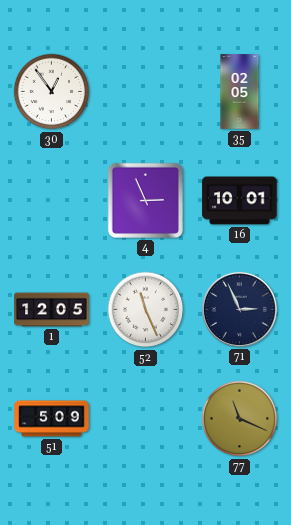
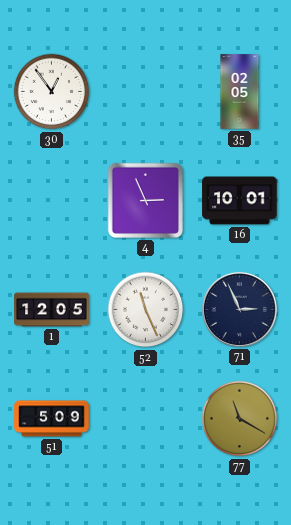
77: 11:19 -> 11:20 (240, 419)
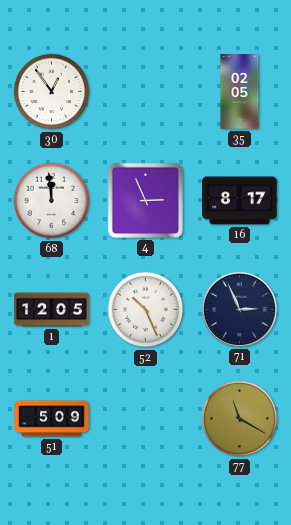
68: none -> 11:59 (52, 201)
16: 10:01 -> 8:17 (240, 201)
52: 11:26 -> 10:26 (146, 310)
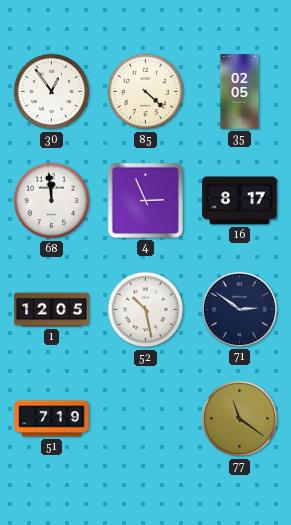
85: none -> 4:22 (146, 92)
52: 10:26 -> 10:28 (146, 310)
71: 2:56 -> 2:51 (239, 309)
51: 5:09 -> 7:19 (52, 419)
77: 11:20 -> 11:21 (240, 419)
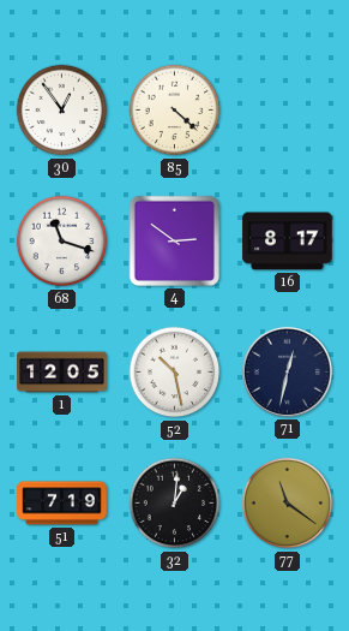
35: 02:05 -> none (240, 92)
68: 11:59 -> 11:18 (62, 242)
4: 2:56 -> 2:51 (174, 240)
71: 2:51 -> 12:32 (287, 371)
32: none -> 1:01 (175, 504)
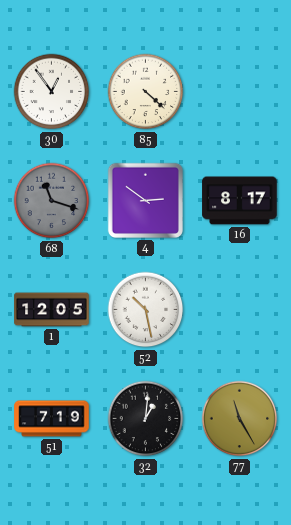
68 dial: white -> grey (52, 201)
71: 12:32 -> none (287, 371)
77: 11:21 -> 11:25 (240, 419)
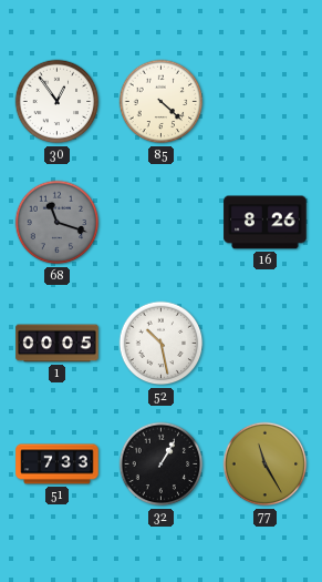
4: 2:51 -> none (145, 200)
16: 8:17 -> 8:26 (266, 223)
1: 12:05 -> 00:05 (58, 344)
51: 7:19 -> 7:33 (58, 464)
32: 1:01 -> 1:05 (162, 464)
